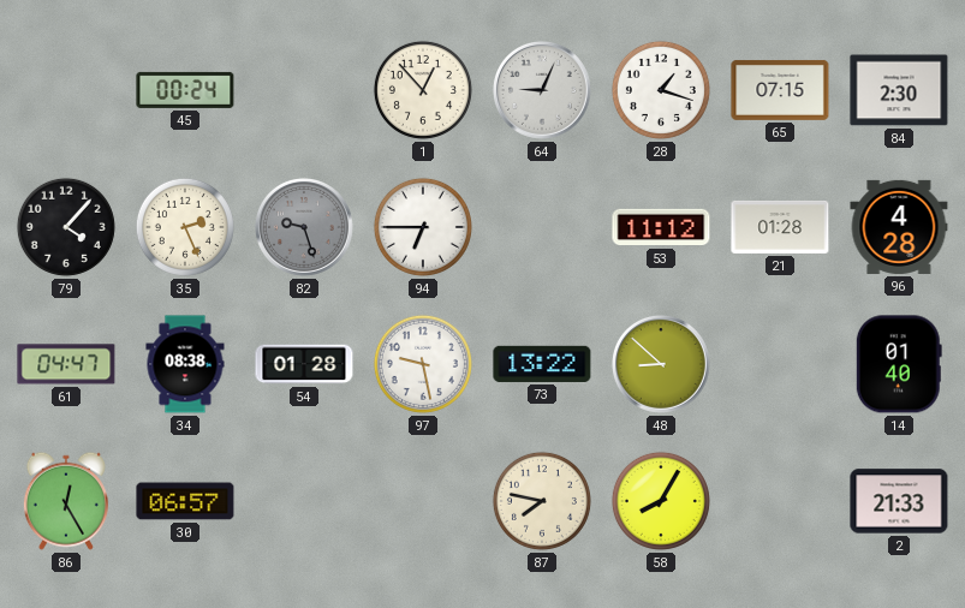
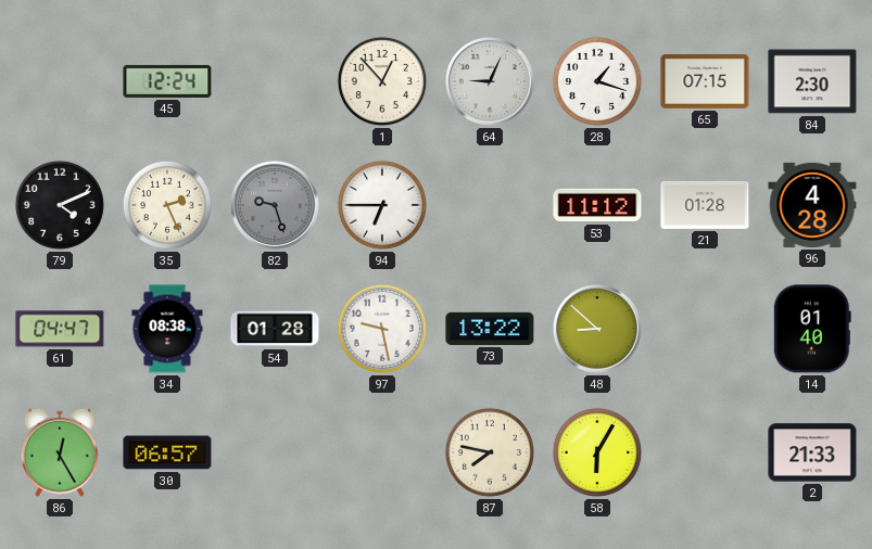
45: 00:24 -> 12:24 (167, 81)
79: 4:07 -> 4:11 (60, 205)
58: 8:05 -> 6:05 (597, 452)
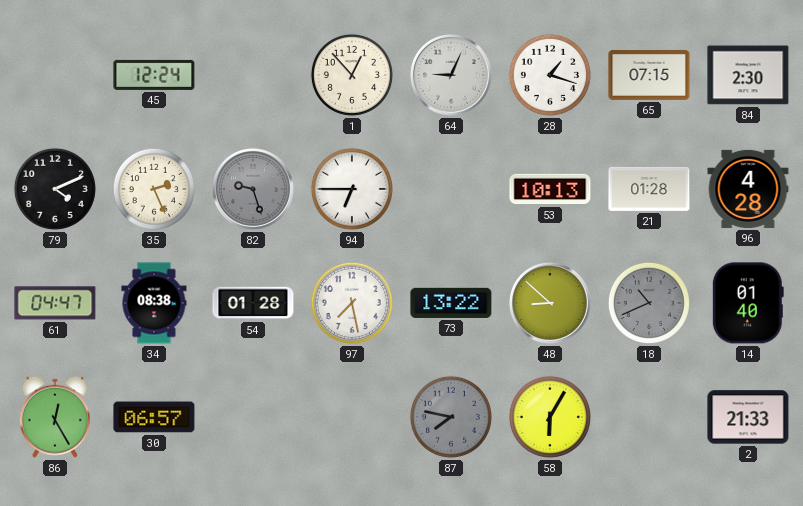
53: 11:12 -> 10:13 (550, 189)
97: 9:28 -> 7:28 (352, 303)
18: none -> 10:41 (649, 303)
87 dial: cream -> grey (451, 417)
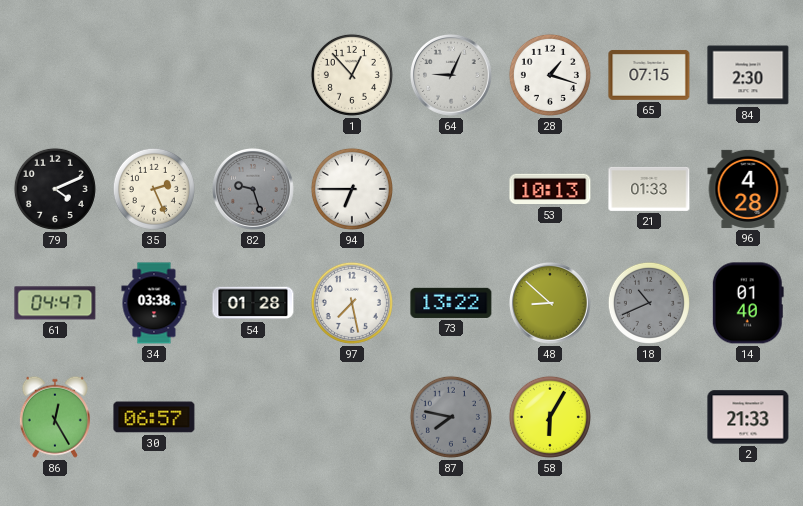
45: 12:24 -> none (154, 75)
21: 01:28 -> 01:33 (649, 189)
34: 08:38 -> 03:38 (154, 303)
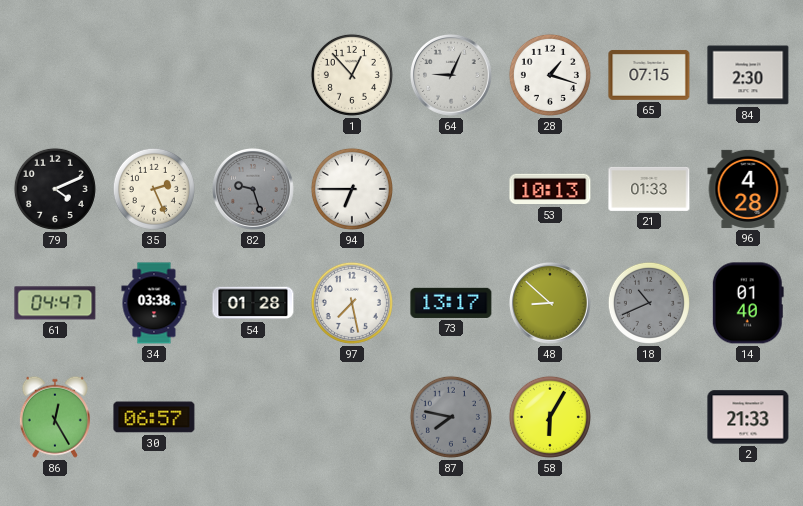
73: 13:22 -> 13:17 (451, 303)
